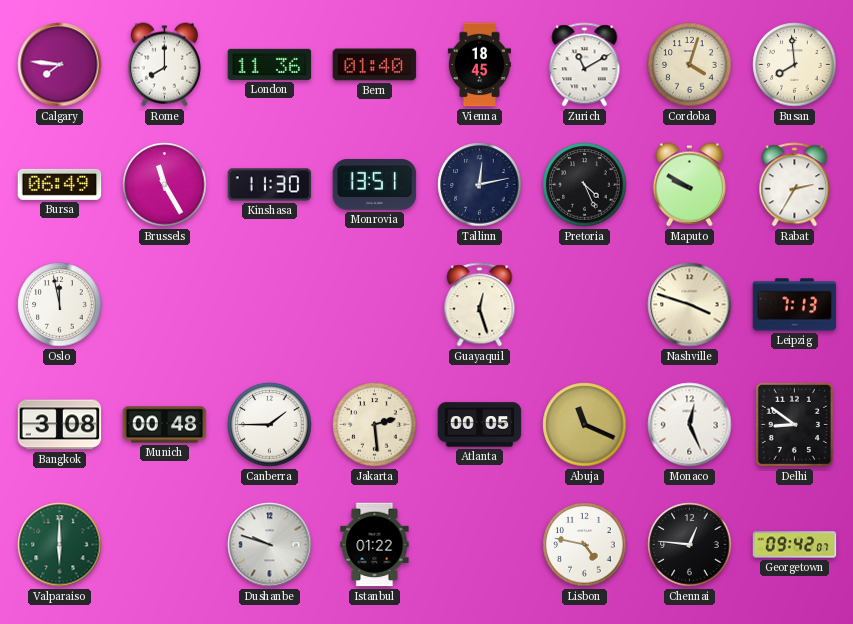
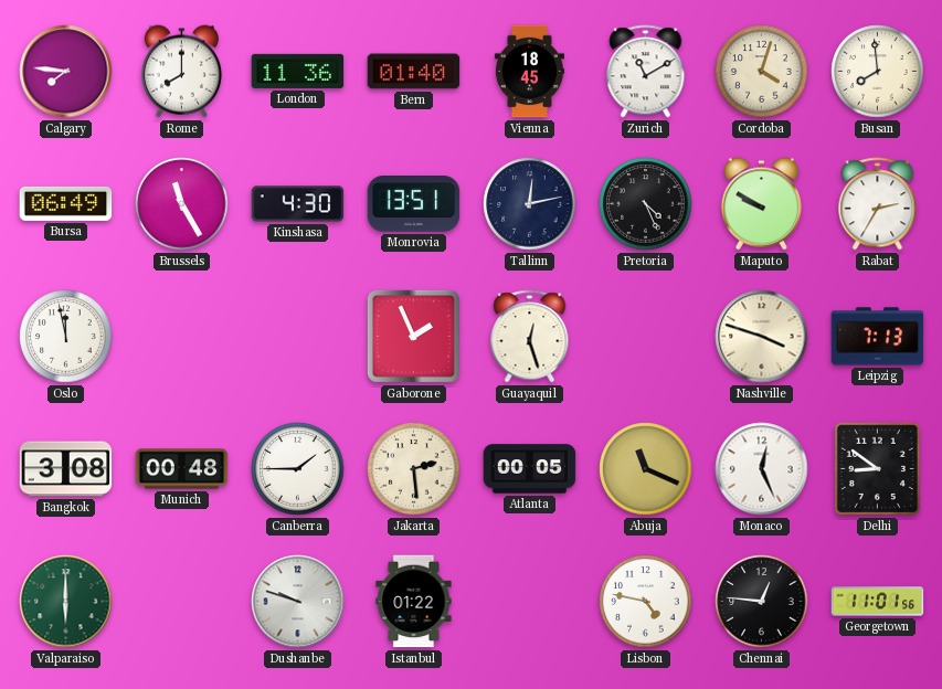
Kinshasa: 11:30 -> 4:30 (298, 204)
Gaborone: none -> 1:56 (413, 336)
Georgetown: 09:42 -> 11:01 (878, 602)
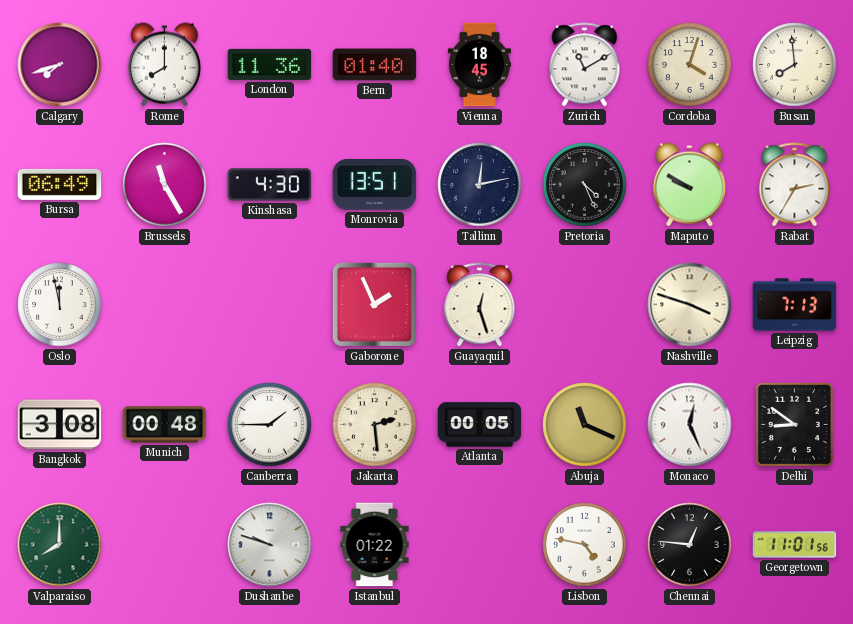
Calgary: 7:46 -> 7:42 (60, 65)
Valparaiso: 6:00 -> 8:00 (60, 545)
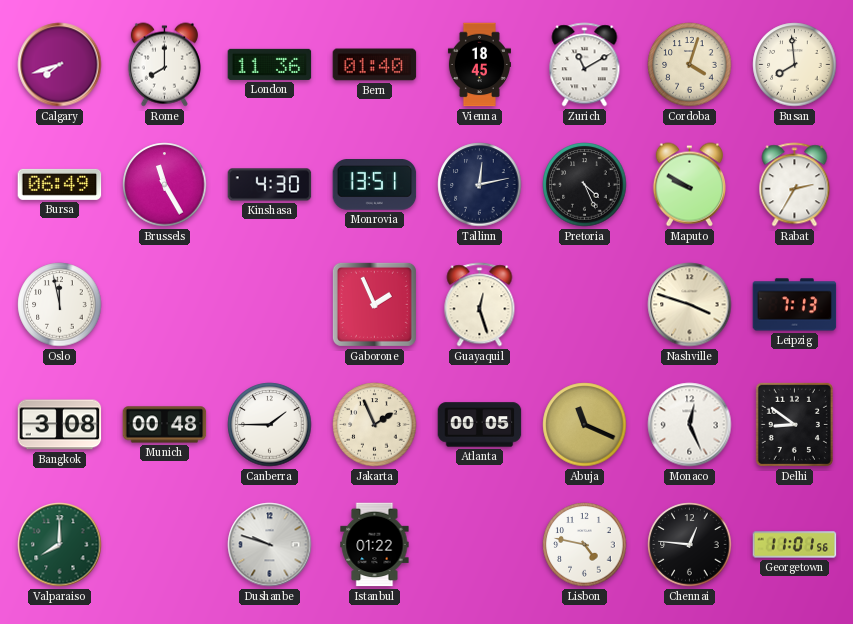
Jakarta: 2:29 -> 1:56 (375, 425)
